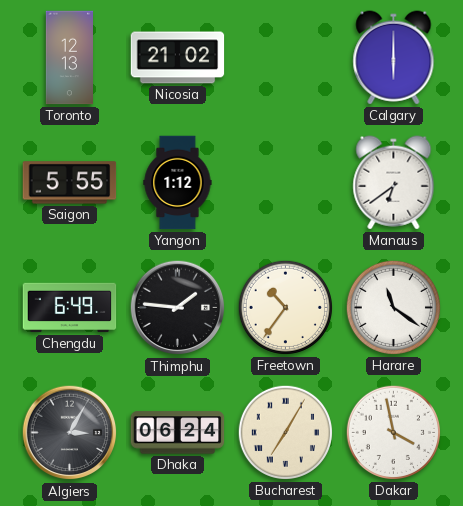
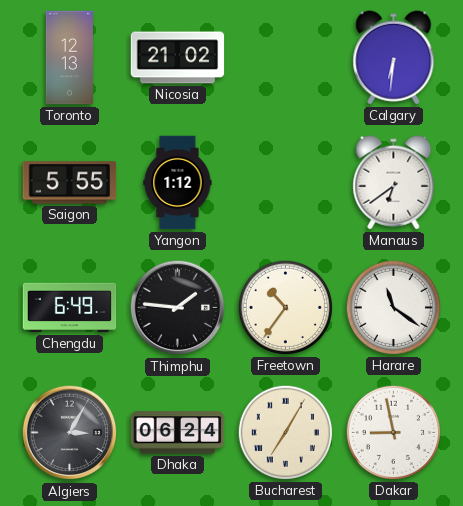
Calgary: 6:00 -> 6:31 (394, 58)
Dakar: 3:58 -> 8:58 (393, 432)
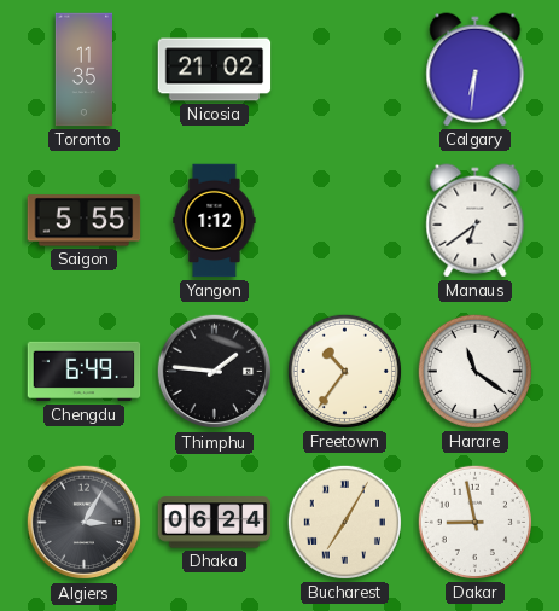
Toronto: 12:13 -> 11:35 (83, 70)
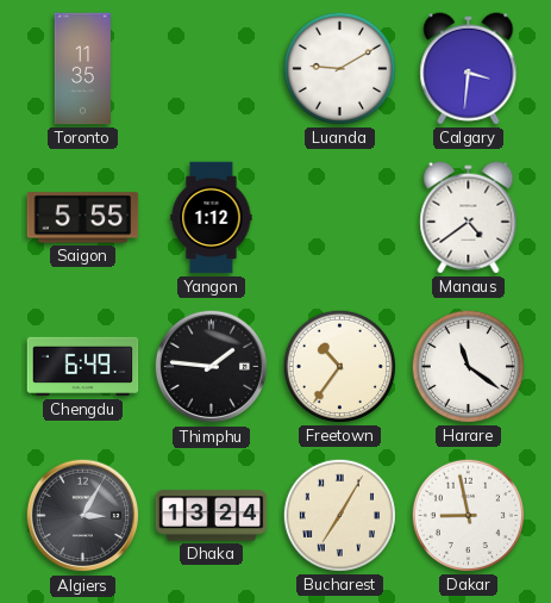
Nicosia: 21:02 -> none (215, 70)
Luanda: none -> 9:10 (339, 68)
Calgary: 6:31 -> 3:31 (469, 69)
Manaus: 6:39 -> 4:39 (469, 218)
Dhaka: 06:24 -> 13:24 (212, 516)
